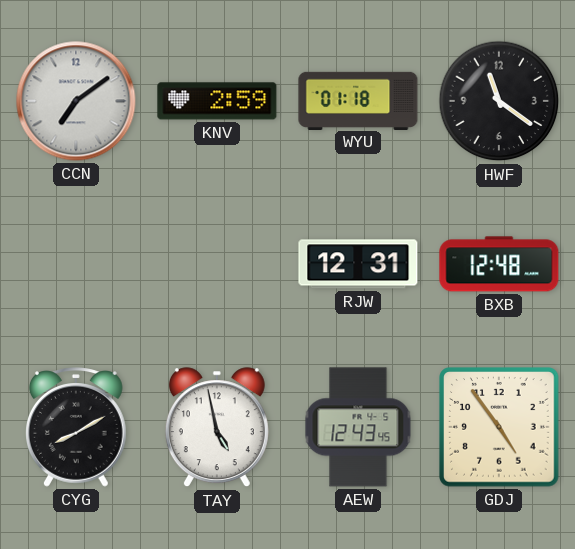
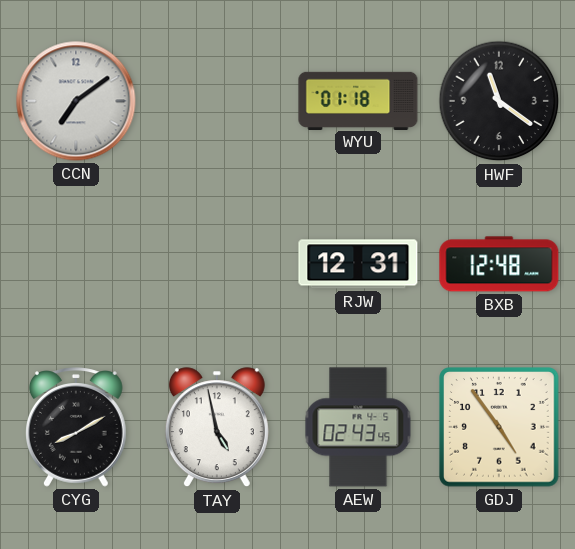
KNV: 2:59 -> none (217, 101)
AEW: 12:43 -> 02:43 (358, 427)
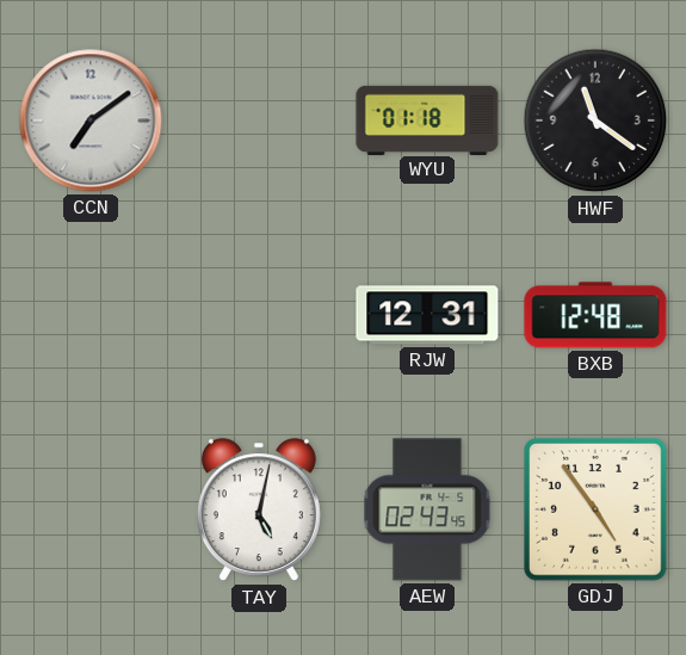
CYG: 8:10 -> none (77, 427)
TAY: 4:58 -> 5:02 (259, 511)
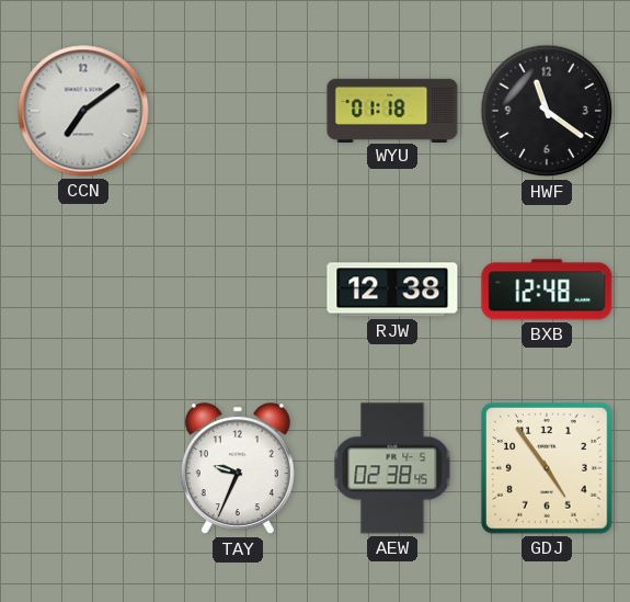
RJW: 12:31 -> 12:38 (392, 289)
TAY: 5:02 -> 9:34 (238, 469)
AEW: 02:43 -> 02:38 (392, 468)
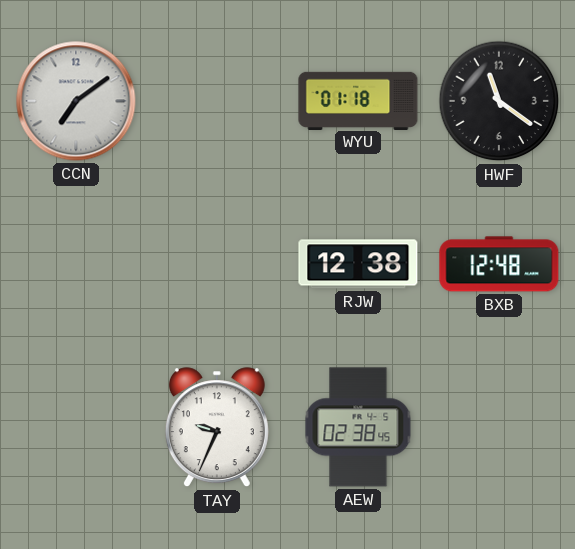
GDJ: 4:54 -> none (547, 468)
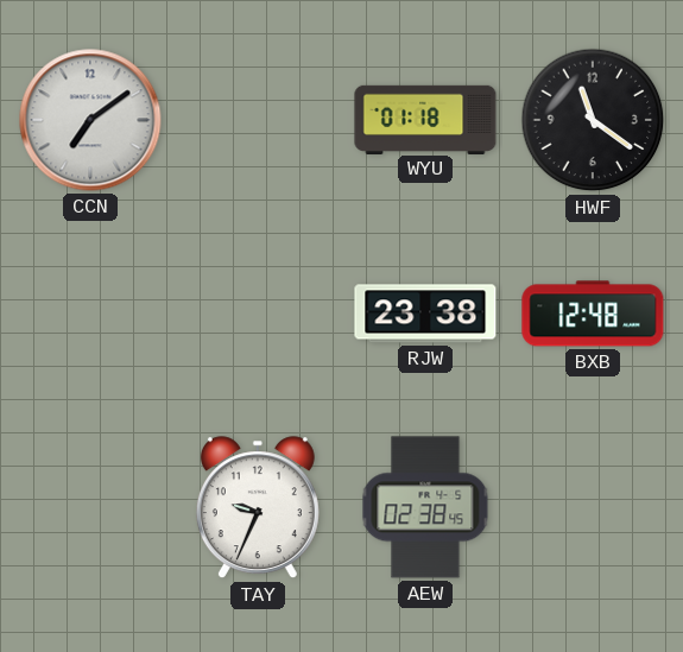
RJW: 12:38 -> 23:38 (425, 314)
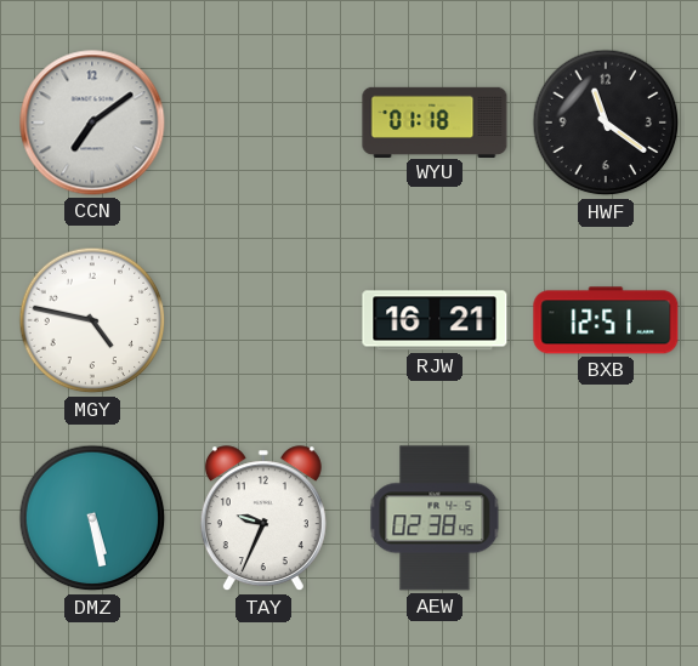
MGY: none -> 4:47 (92, 320)
RJW: 23:38 -> 16:21 (435, 320)
BXB: 12:48 -> 12:51 (606, 320)
DMZ: none -> 5:28 (92, 518)
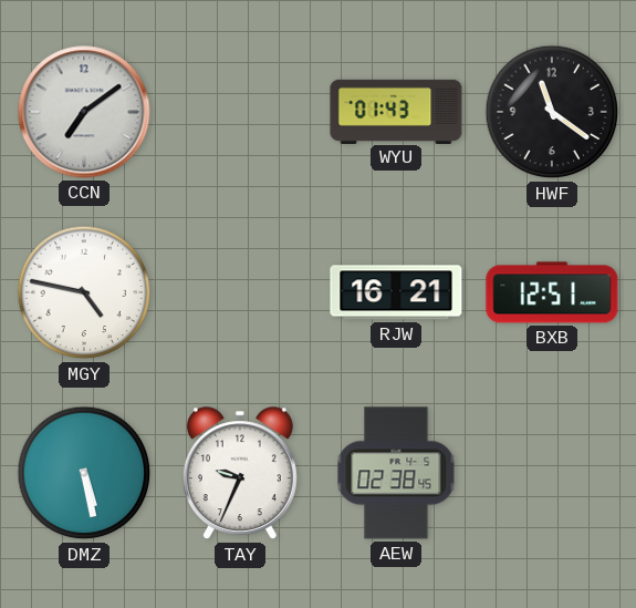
WYU: 01:18 -> 01:43 (396, 111)
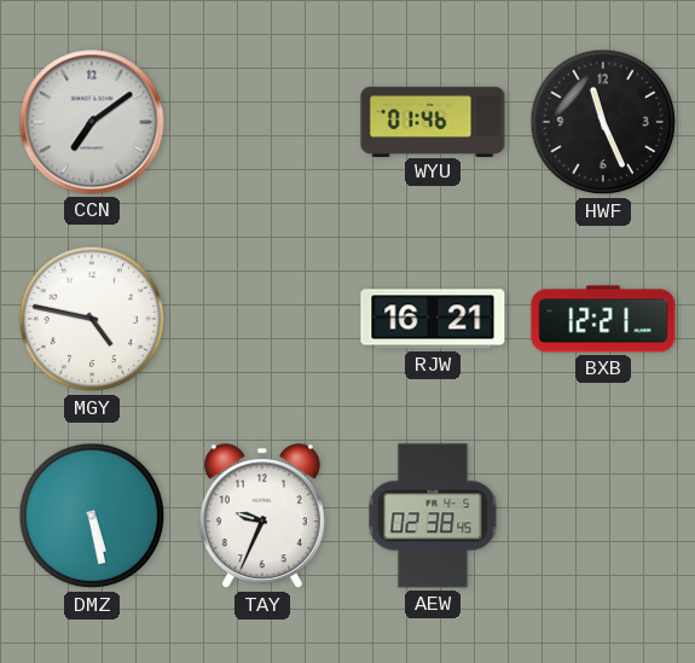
WYU: 01:43 -> 01:46 (433, 121)
HWF: 11:21 -> 11:26 (603, 122)
BXB: 12:51 -> 12:21 (603, 319)
